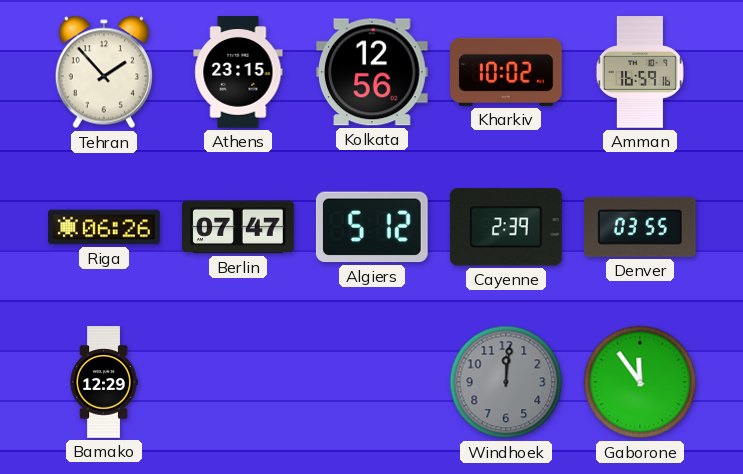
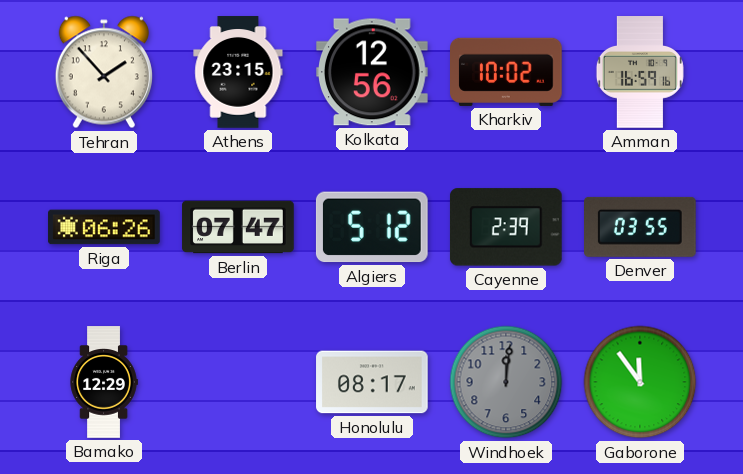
Honolulu: none -> 08:17 (372, 382)
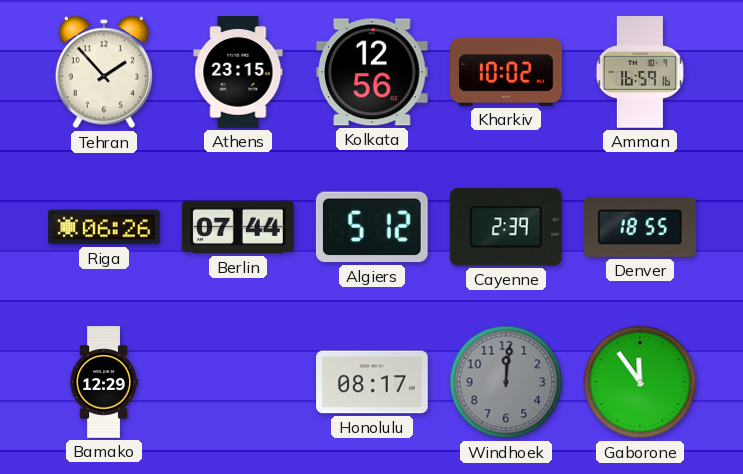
Berlin: 07:47 -> 07:44 (238, 227)
Denver: 03:55 -> 18:55 (641, 227)
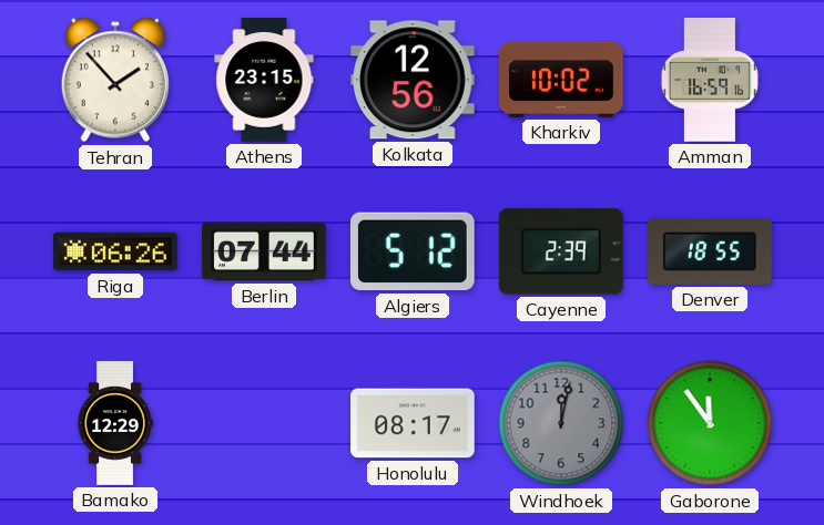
Windhoek: 12:01 -> 12:02 (561, 423)
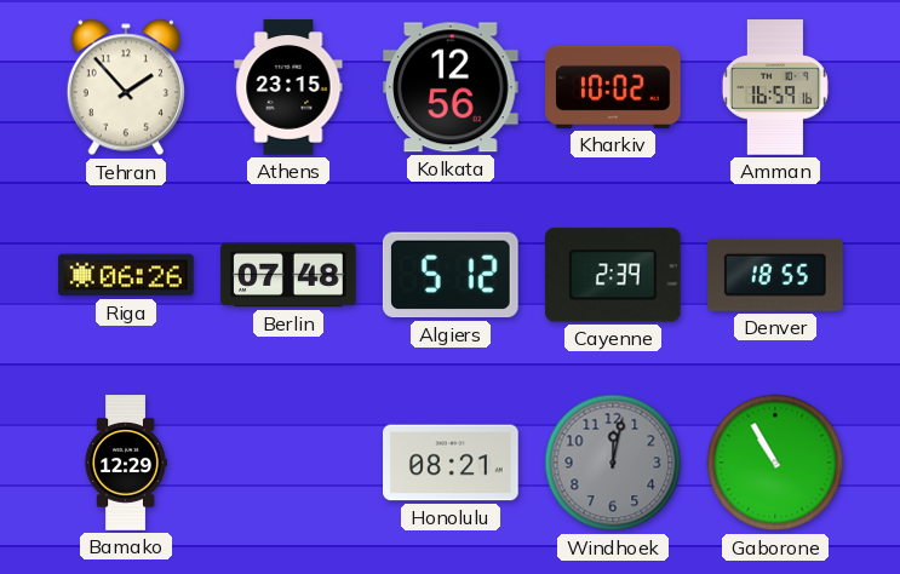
Berlin: 07:44 -> 07:48 (288, 275)
Honolulu: 08:17 -> 08:21 (451, 463)
Gaborone: 11:54 -> 10:55 (775, 463)
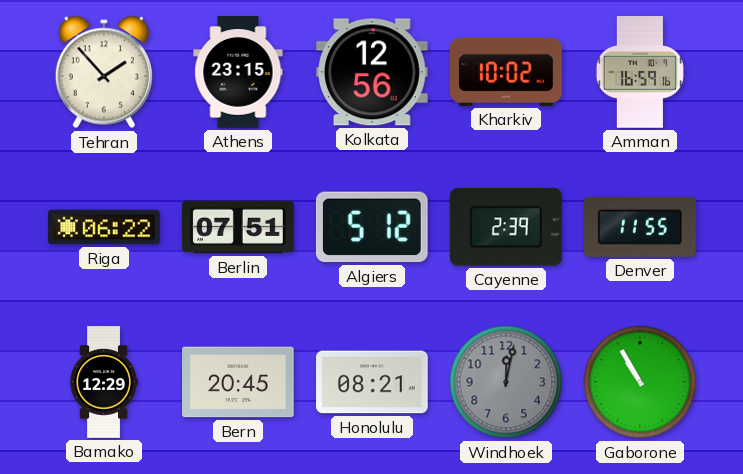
Riga: 06:26 -> 06:22 (104, 227)
Berlin: 07:48 -> 07:51 (238, 227)
Denver: 18:55 -> 11:55 (641, 227)
Bern: none -> 20:45 (238, 382)
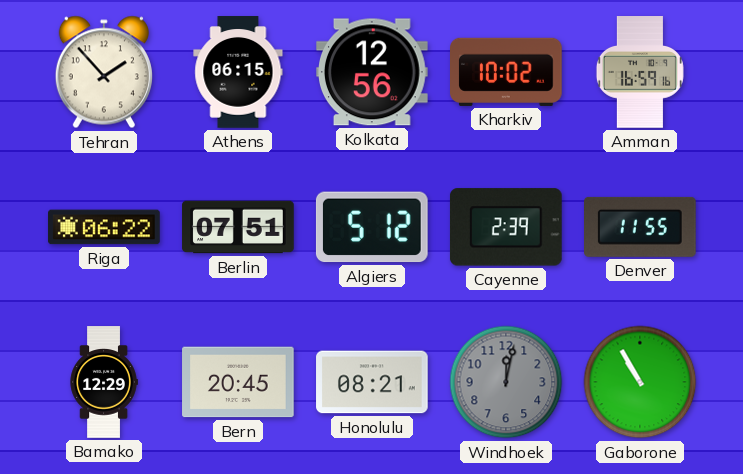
Athens: 23:15 -> 06:15 (238, 72)
